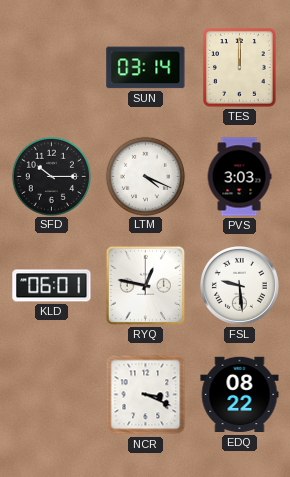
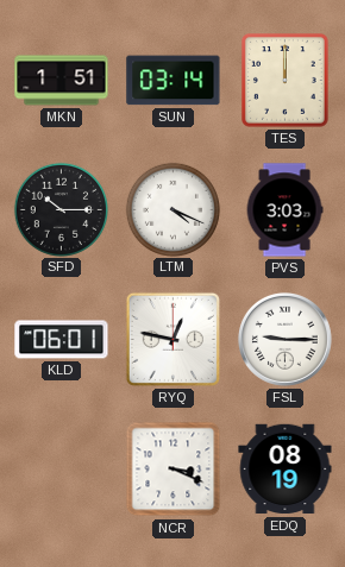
MKN: none -> 1:51 (62, 81)
FSL: 9:29 -> 9:15 (284, 339)
EDQ: 08:22 -> 08:19 (286, 470)
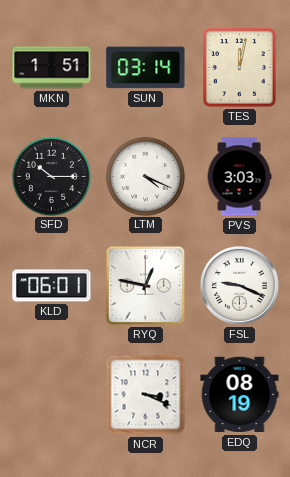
TES: 12:00 -> 12:02 (239, 68)
FSL: 9:15 -> 9:19 (239, 285)
